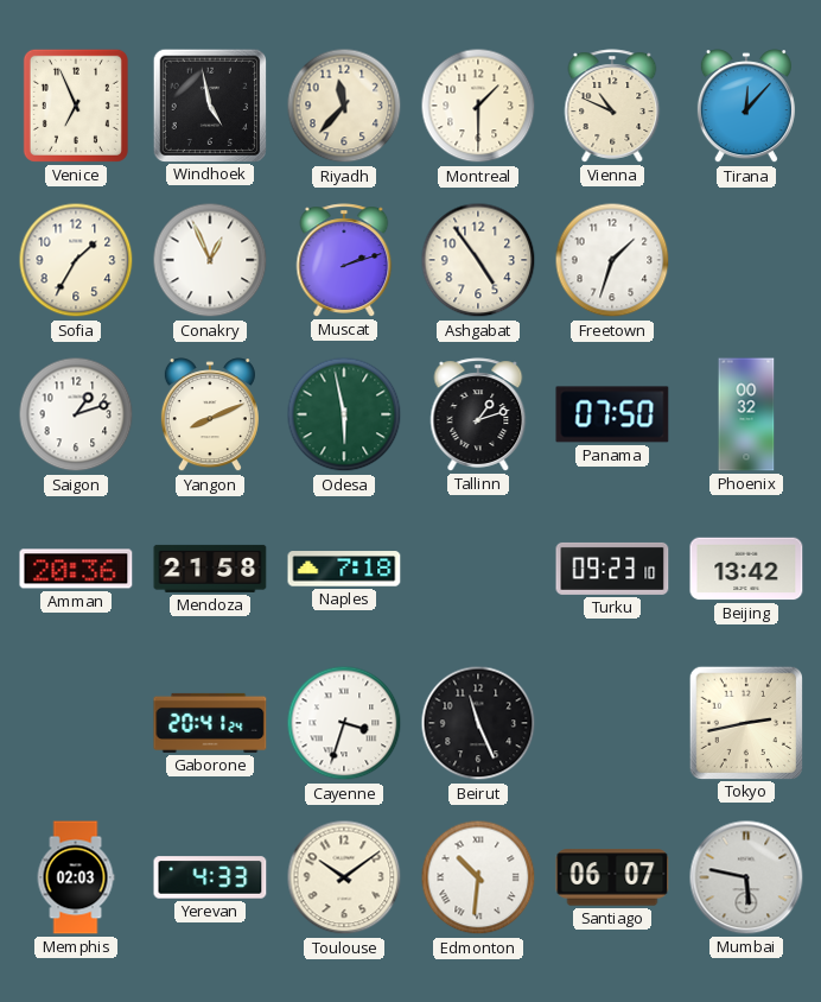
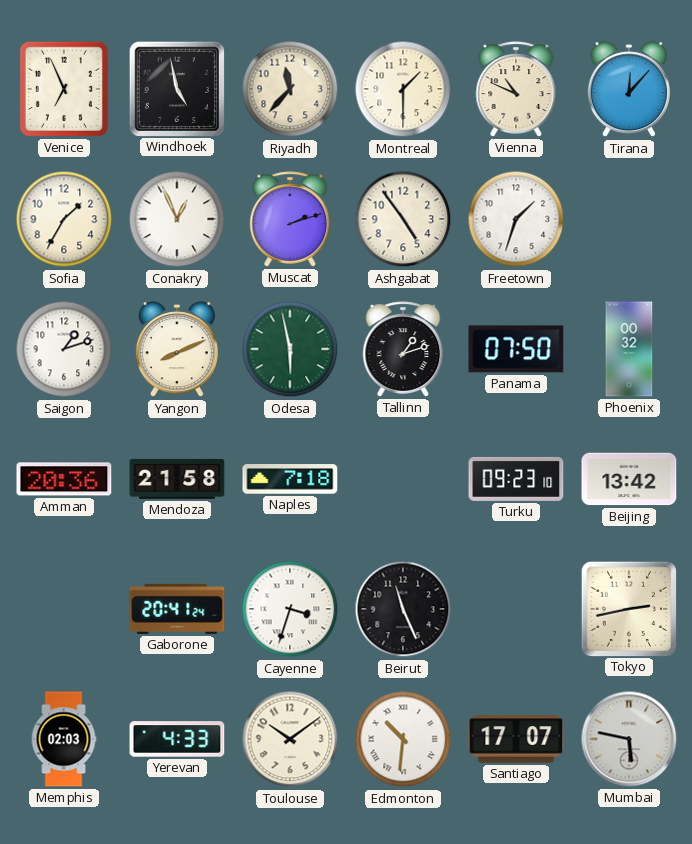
Santiago: 06:07 -> 17:07 (516, 739)
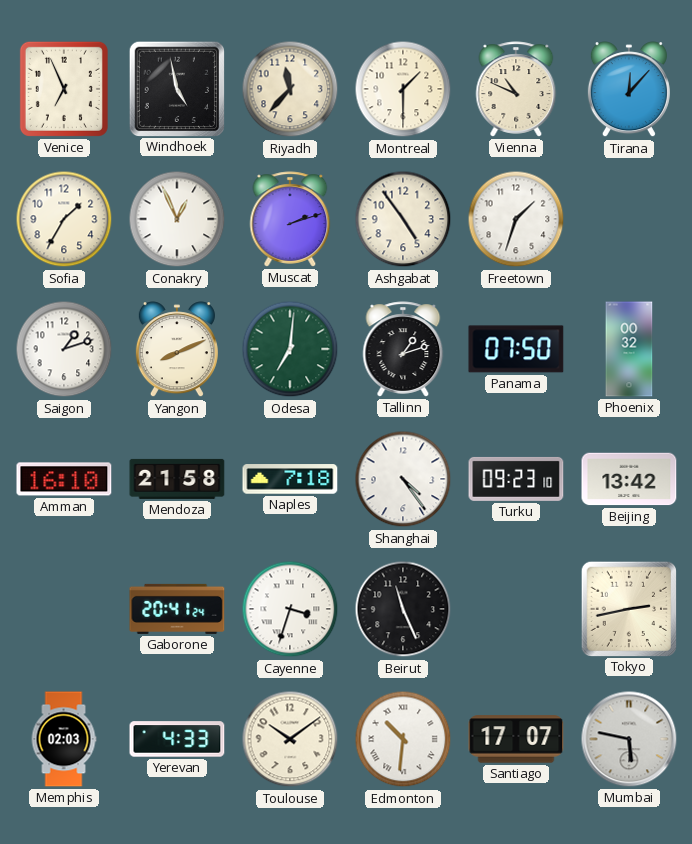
Odesa: 5:58 -> 7:01 (290, 349)
Amman: 20:36 -> 16:10 (64, 479)
Shanghai: none -> 4:24 (403, 479)
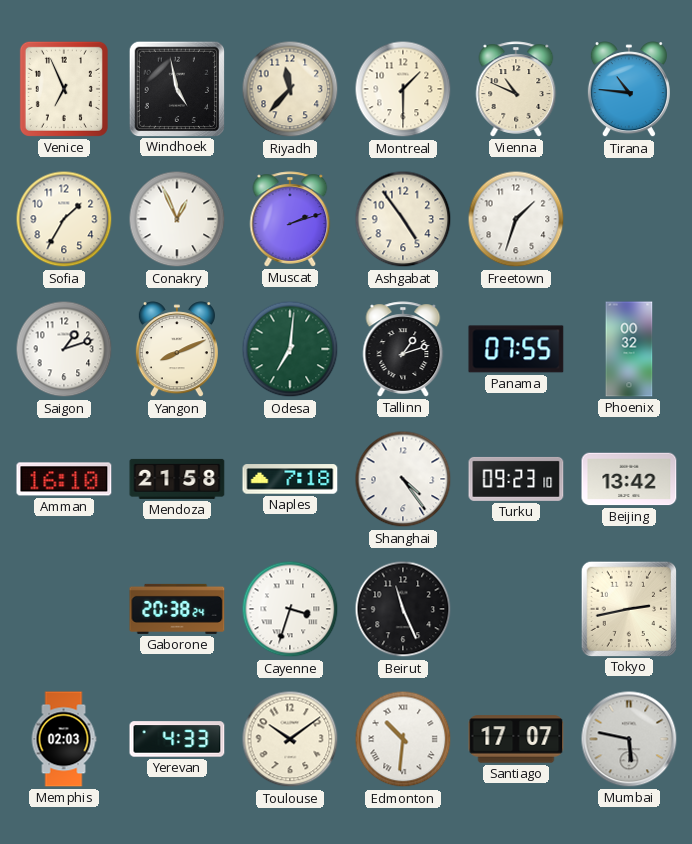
Tirana: 12:07 -> 10:46 (629, 90)
Panama: 07:50 -> 07:55 (516, 349)
Gaborone: 20:41 -> 20:38 (177, 609)
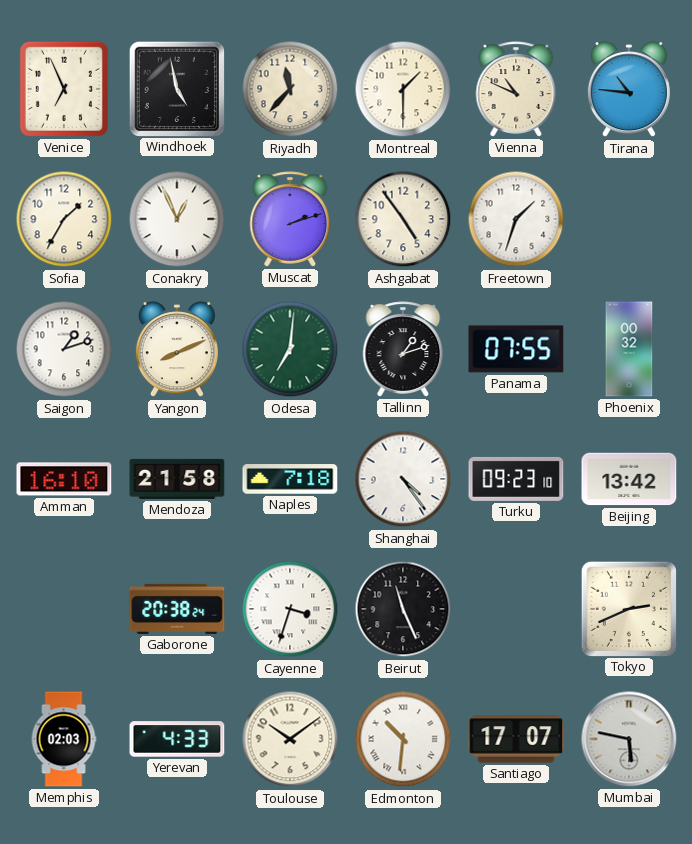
Tokyo: 2:43 -> 2:41 (628, 608)
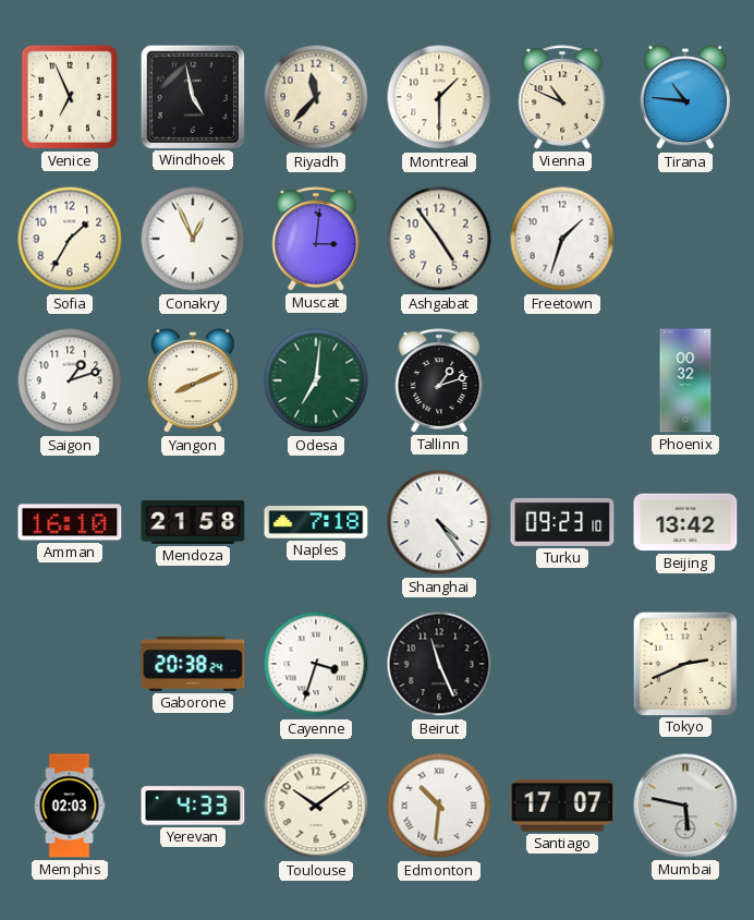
Muscat: 2:12 -> 3:01 (316, 239)
Panama: 07:55 -> none (516, 349)
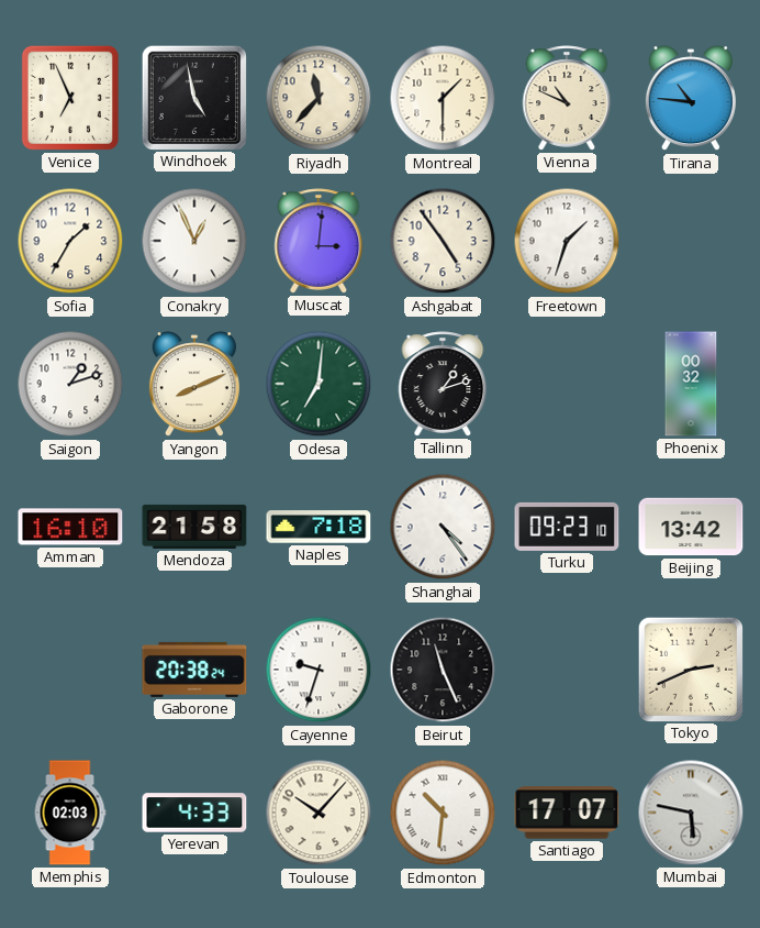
Cayenne: 3:33 -> 9:33 (318, 670)
Toulouse: 10:09 -> 10:07 (318, 813)
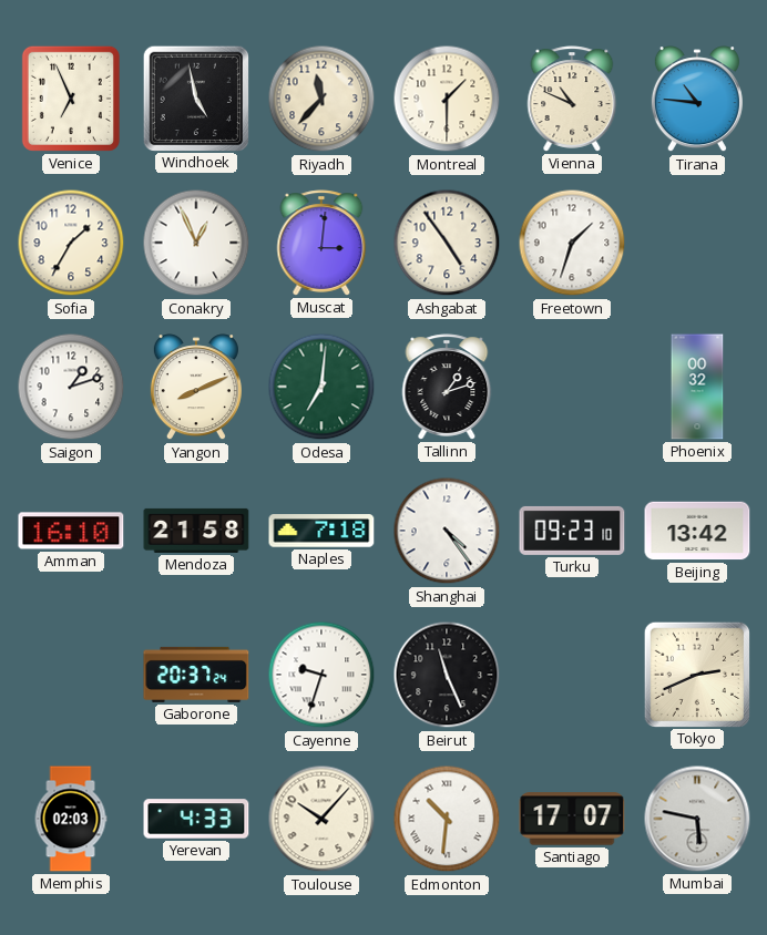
Gaborone: 20:38 -> 20:37 (196, 675)
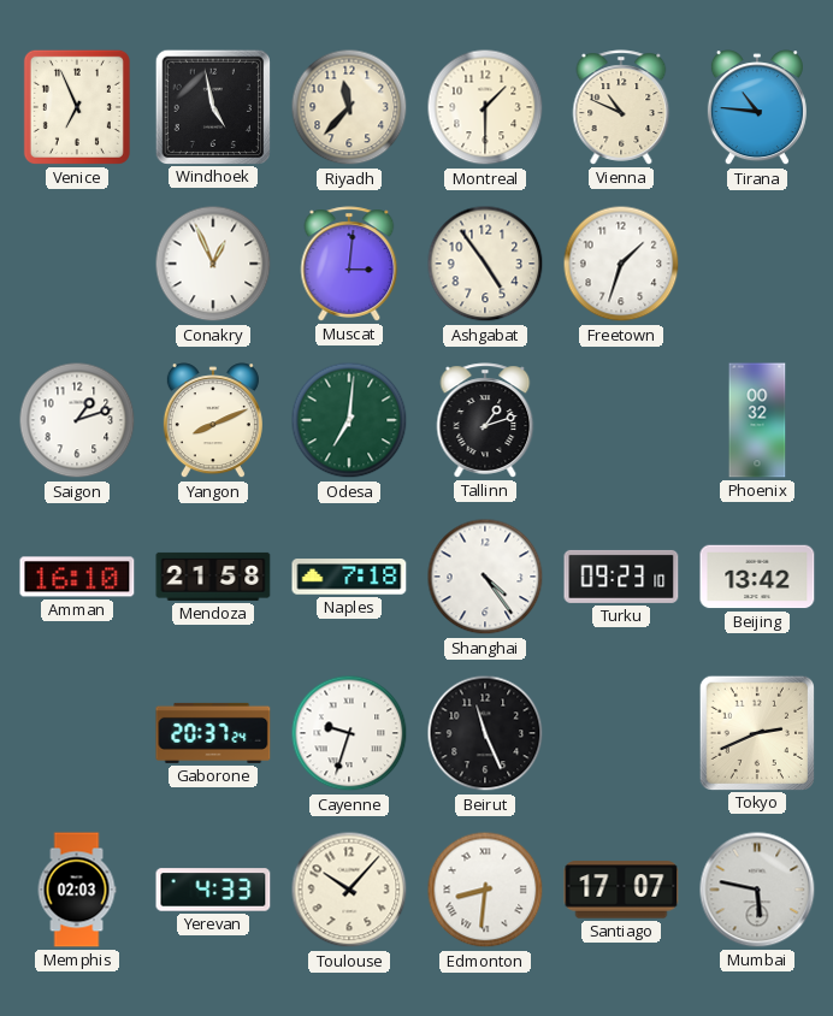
Sofia: 1:35 -> none (71, 243)
Edmonton: 10:31 -> 8:31 (485, 890)
